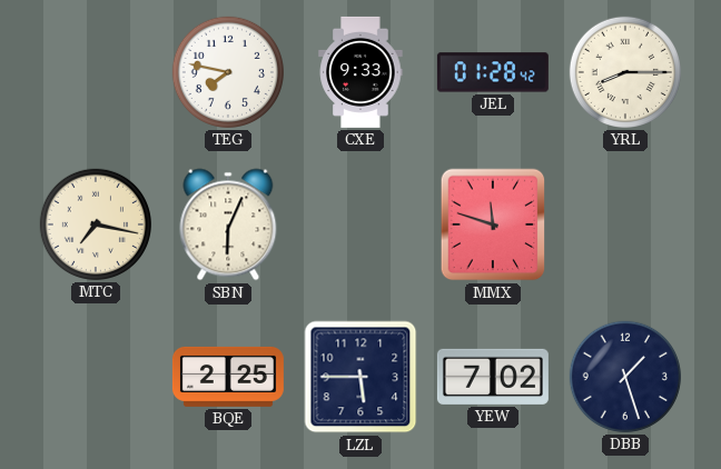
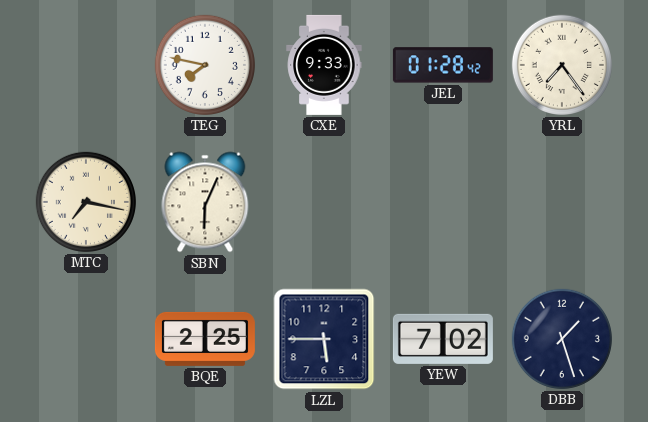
YRL: 8:15 -> 7:24 (562, 65)
MMX: 11:48 -> none (493, 224)
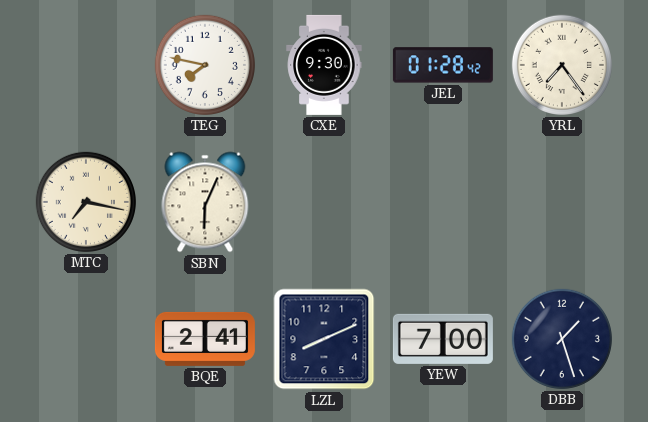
CXE: 9:33 -> 9:30 (324, 65)
BQE: 2:25 -> 2:41 (205, 339)
LZL: 5:45 -> 8:11 (324, 339)
YEW: 7:02 -> 7:00 (443, 339)
